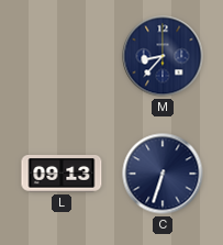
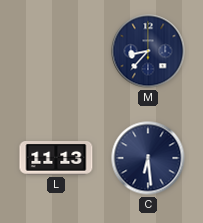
L: 09:13 -> 11:13 (56, 159)
C: 6:33 -> 6:29 (148, 158)
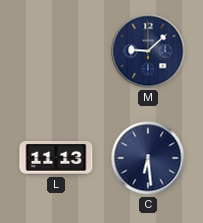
M: 8:37 -> 9:08 (148, 51)
